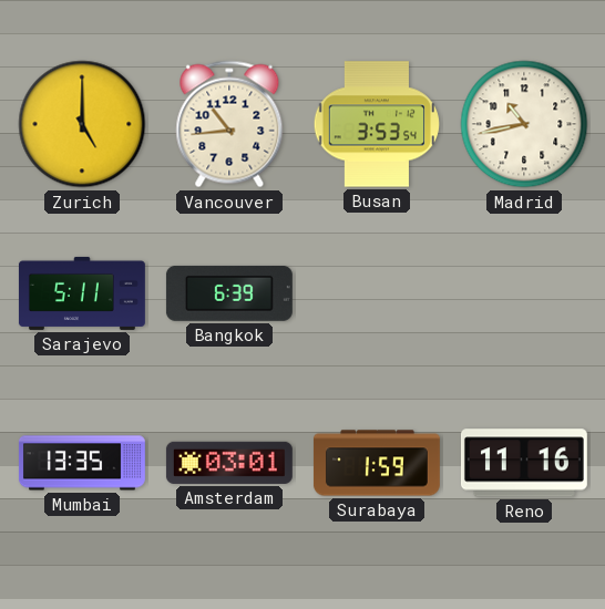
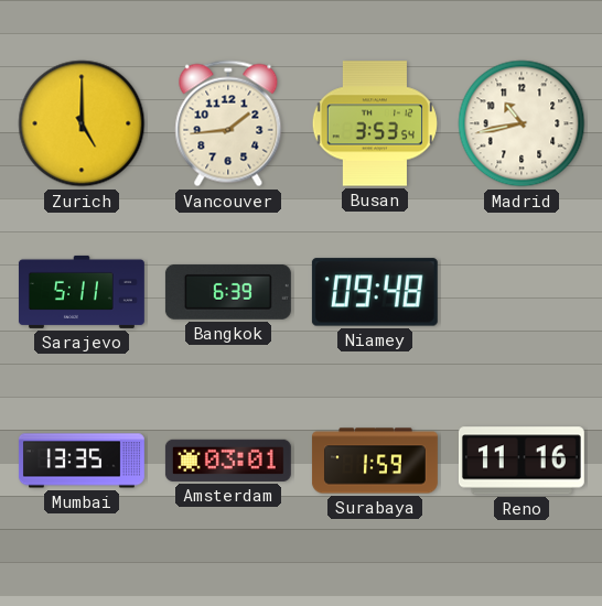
Vancouver: 10:44 -> 1:44 (228, 123)
Niamey: none -> 09:48 (375, 292)
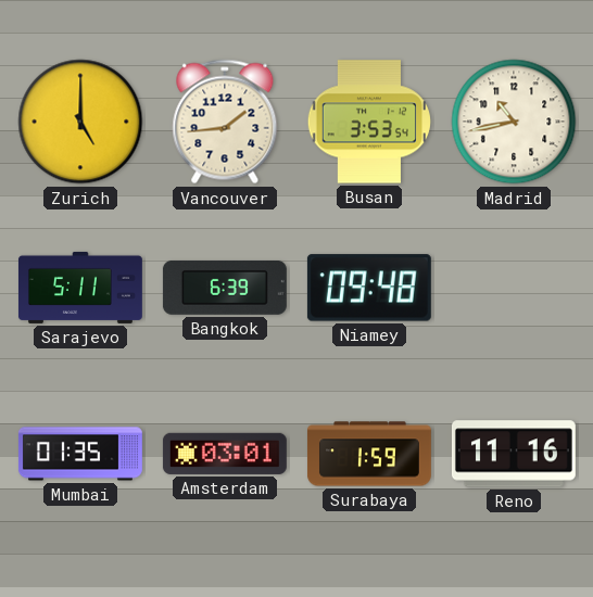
Mumbai: 13:35 -> 01:35 (80, 454)
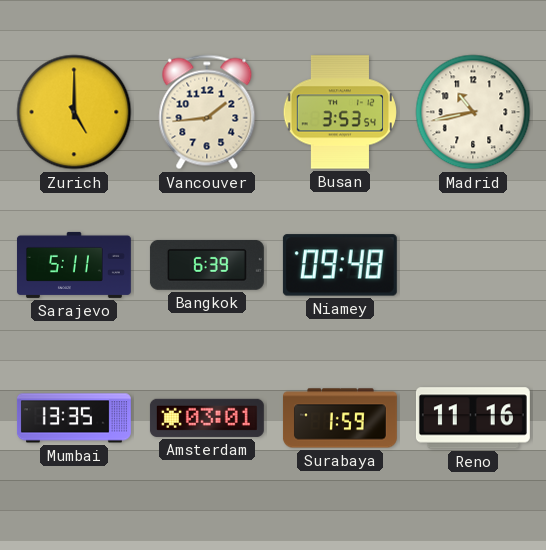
Mumbai: 01:35 -> 13:35 (74, 418)
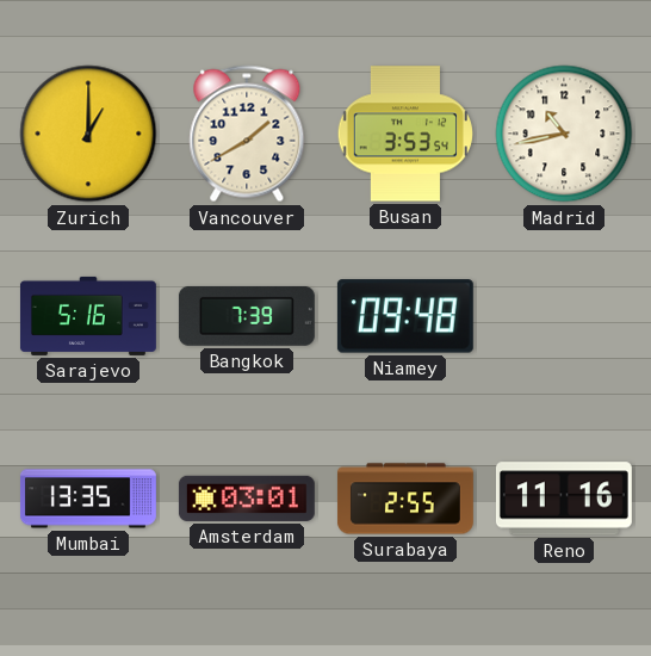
Zurich: 5:00 -> 1:00 (88, 134)
Vancouver: 1:44 -> 1:40 (247, 134)
Sarajevo: 5:11 -> 5:16 (88, 316)
Bangkok: 6:39 -> 7:39 (247, 316)
Surabaya: 1:59 -> 2:55 (405, 499)
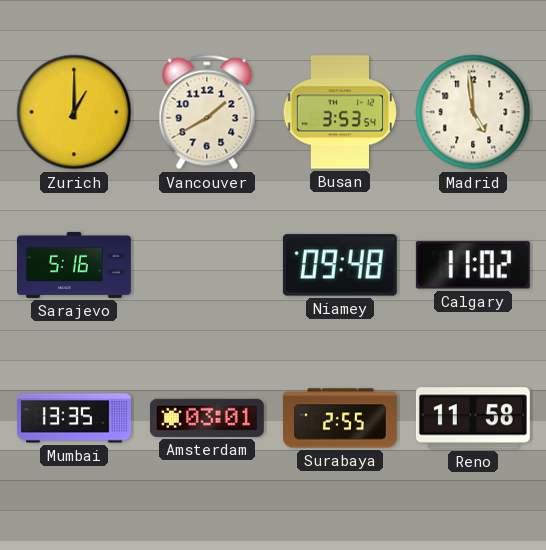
Madrid: 10:43 -> 4:59 (473, 112)
Bangkok: 7:39 -> none (247, 316)
Calgary: none -> 11:02 (473, 265)
Reno: 11:16 -> 11:58 (473, 418)
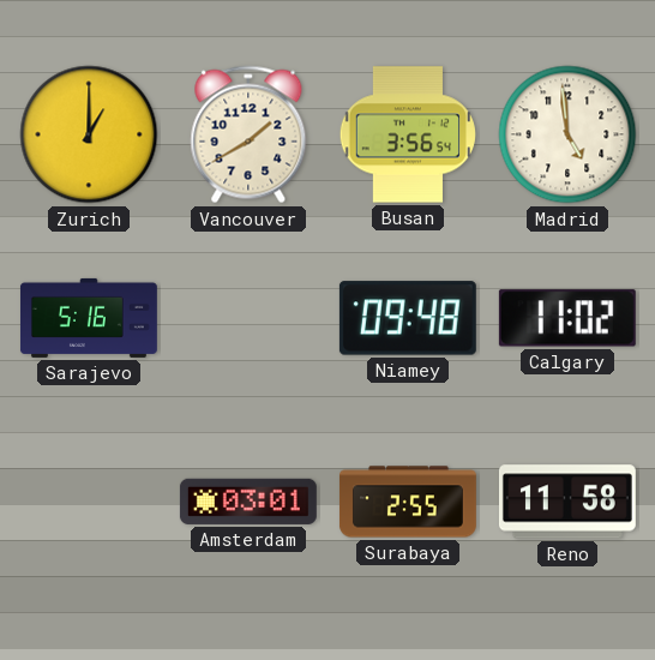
Busan: 3:53 -> 3:56 (408, 134)
Mumbai: 13:35 -> none (74, 418)
